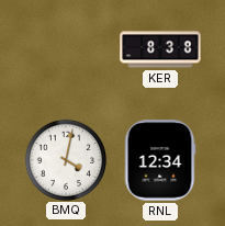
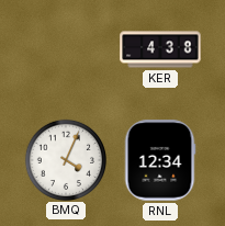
KER: 8:38 -> 4:38 (160, 49)
BMQ: 4:02 -> 4:04 (65, 159)
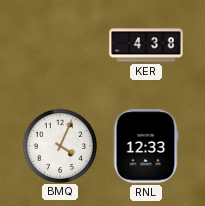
RNL: 12:34 -> 12:33 (146, 146)
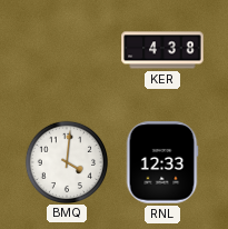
BMQ: 4:04 -> 4:01 (66, 161)
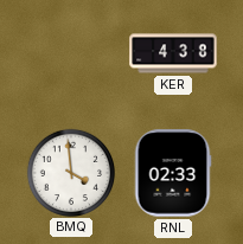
BMQ: 4:01 -> 3:59 (70, 172)
RNL: 12:33 -> 02:33 (173, 173)
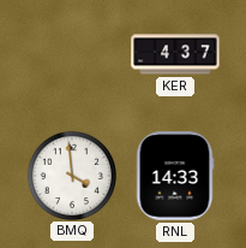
KER: 4:38 -> 4:37 (175, 54)
RNL: 02:33 -> 14:33 (175, 176)
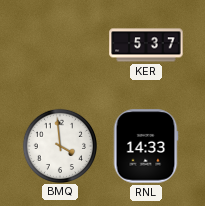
KER: 4:37 -> 5:37 (146, 45)
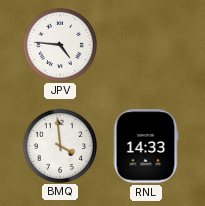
JPV: none -> 4:46 (59, 44)
KER: 5:37 -> none (146, 45)
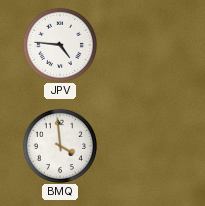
RNL: 14:33 -> none (146, 146)
